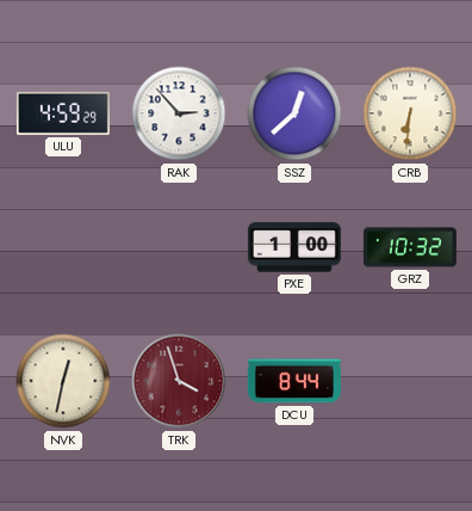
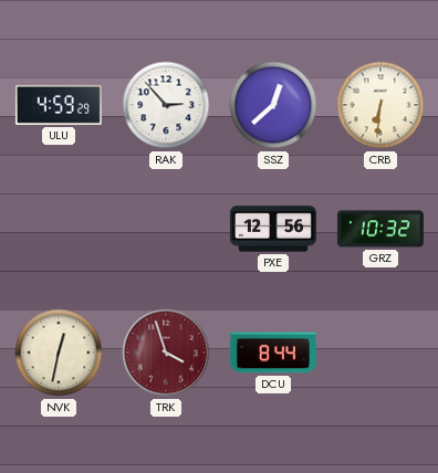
PXE: 1:00 -> 12:56 (273, 229)
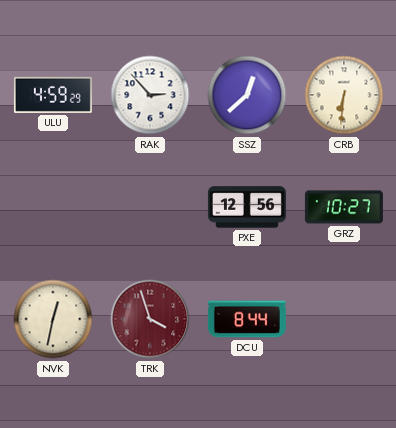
GRZ: 10:32 -> 10:27 (344, 207)
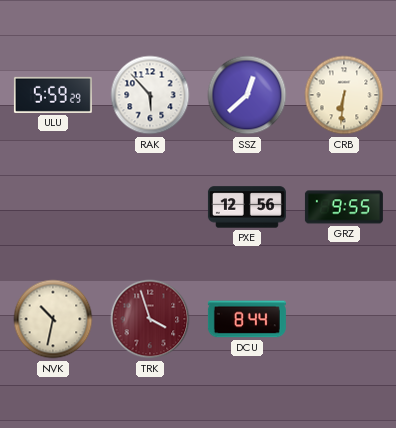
ULU: 4:59 -> 5:59 (53, 95)
RAK: 2:53 -> 5:53 (150, 95)
GRZ: 10:27 -> 9:55 (344, 207)
NVK: 12:32 -> 10:32 (53, 319)
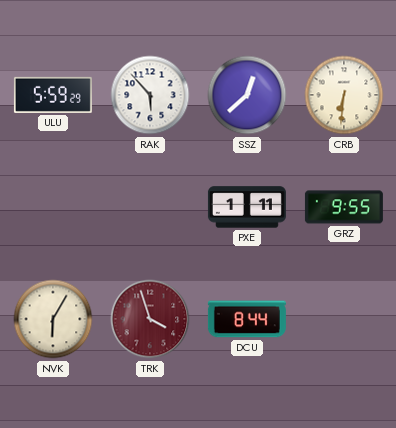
PXE: 12:56 -> 1:11 (247, 207)
NVK: 10:32 -> 6:05 (53, 319)
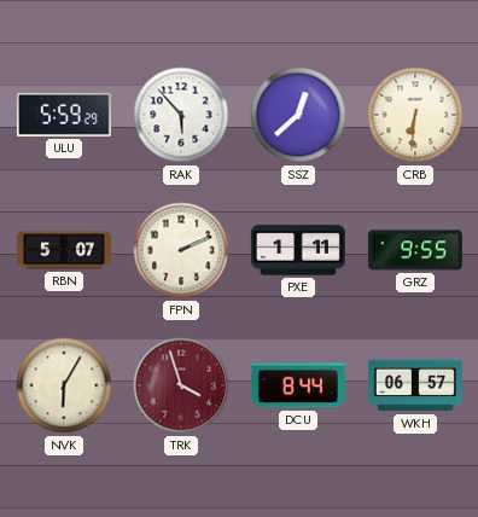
RBN: none -> 5:07 (64, 250)
FPN: none -> 2:11 (181, 250)
WKH: none -> 06:57 (415, 385)
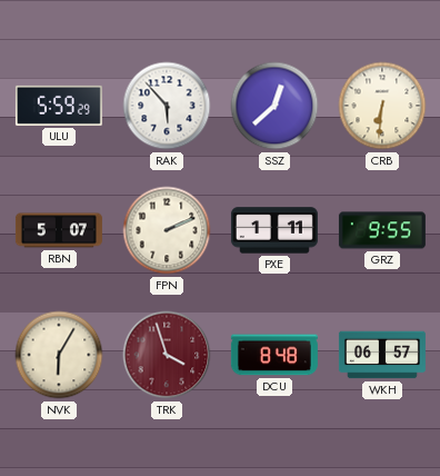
DCU: 8:44 -> 8:48 (274, 355)
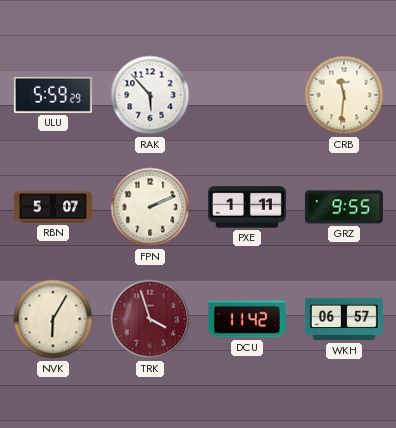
SSZ: 12:38 -> none (274, 106)
CRB: 6:31 -> 11:31 (344, 95)
DCU: 8:48 -> 11:42 (247, 319)
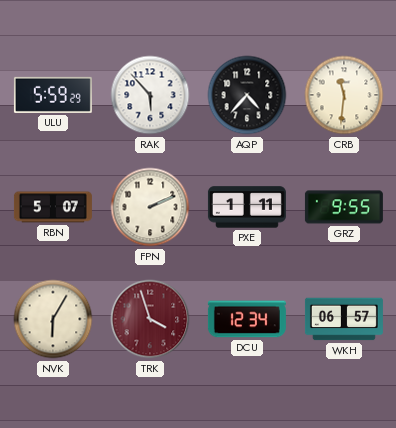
AQP: none -> 4:37 (247, 95)
DCU: 11:42 -> 12:34 (247, 319)
